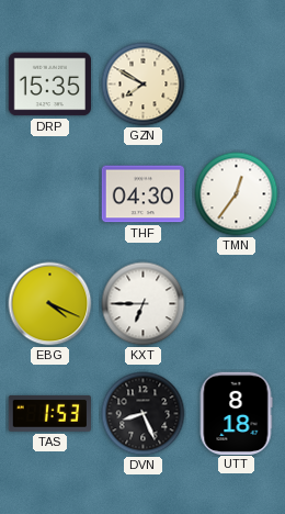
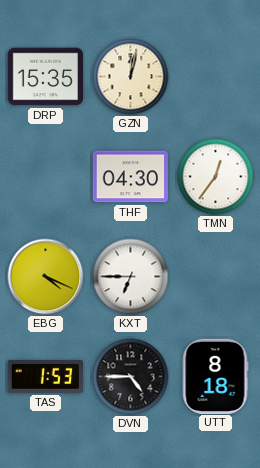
GZN: 7:50 -> 12:02 (131, 77)
DVN: 8:26 -> 4:45 (131, 377)
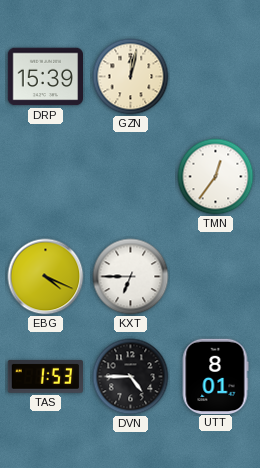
DRP: 15:35 -> 15:39 (45, 77)
THF: 04:30 -> none (130, 177)
UTT: 8:18 -> 8:01 (215, 376)
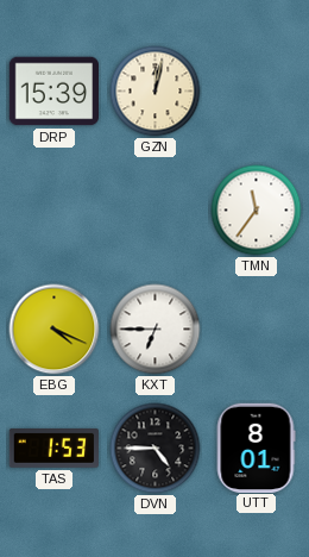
TMN: 12:36 -> 11:36 (257, 211)
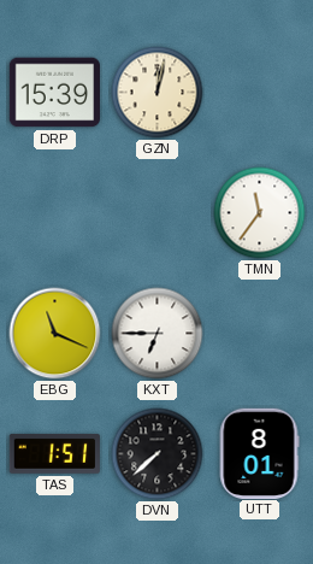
EBG: 4:19 -> 11:19 (55, 334)
TAS: 1:53 -> 1:51 (54, 453)
DVN: 4:45 -> 7:38 (158, 454)
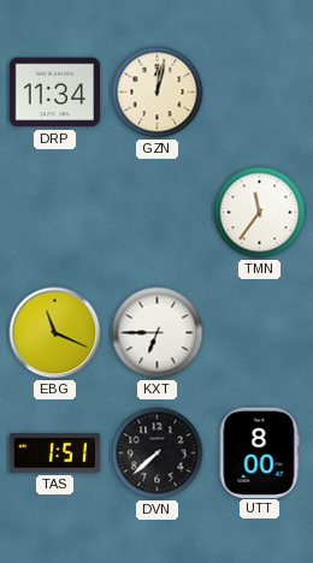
DRP: 15:39 -> 11:34 (54, 93)
UTT: 8:01 -> 8:00 (259, 452)
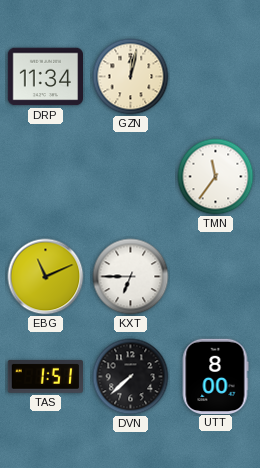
EBG: 11:19 -> 11:11 (46, 277)
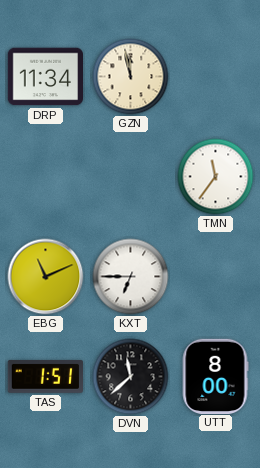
GZN: 12:02 -> 11:58 (131, 77)
DVN: 7:38 -> 11:38 (131, 377)
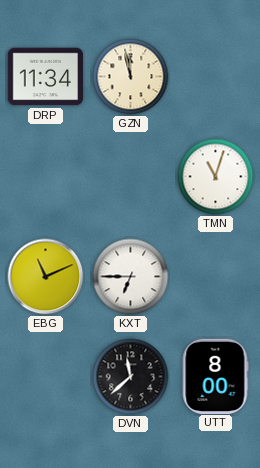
TMN: 11:36 -> 11:03 (216, 177)
TAS: 1:51 -> none (45, 376)
